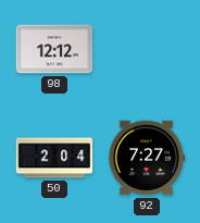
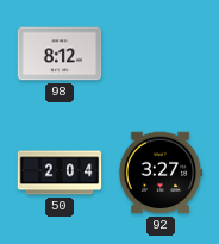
98: 12:12 -> 8:12 (60, 54)
92: 7:27 -> 3:27 (161, 173)
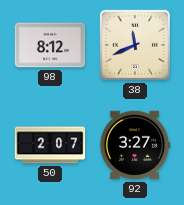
38: none -> 11:41 (135, 45)
50: 2:04 -> 2:07 (50, 145)
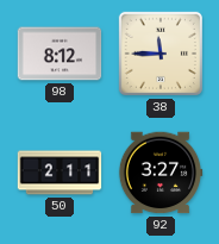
38: 11:41 -> 11:45 (161, 54)
50: 2:07 -> 2:11 (60, 173)
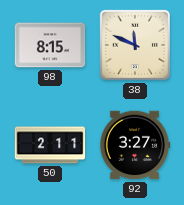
98: 8:12 -> 8:15 (50, 45)
38: 11:45 -> 11:49 (135, 45)
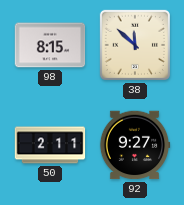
38: 11:49 -> 11:52 (135, 45)
92: 3:27 -> 9:27 (135, 145)
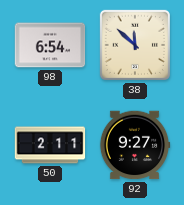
98: 8:15 -> 6:54 (50, 45)
